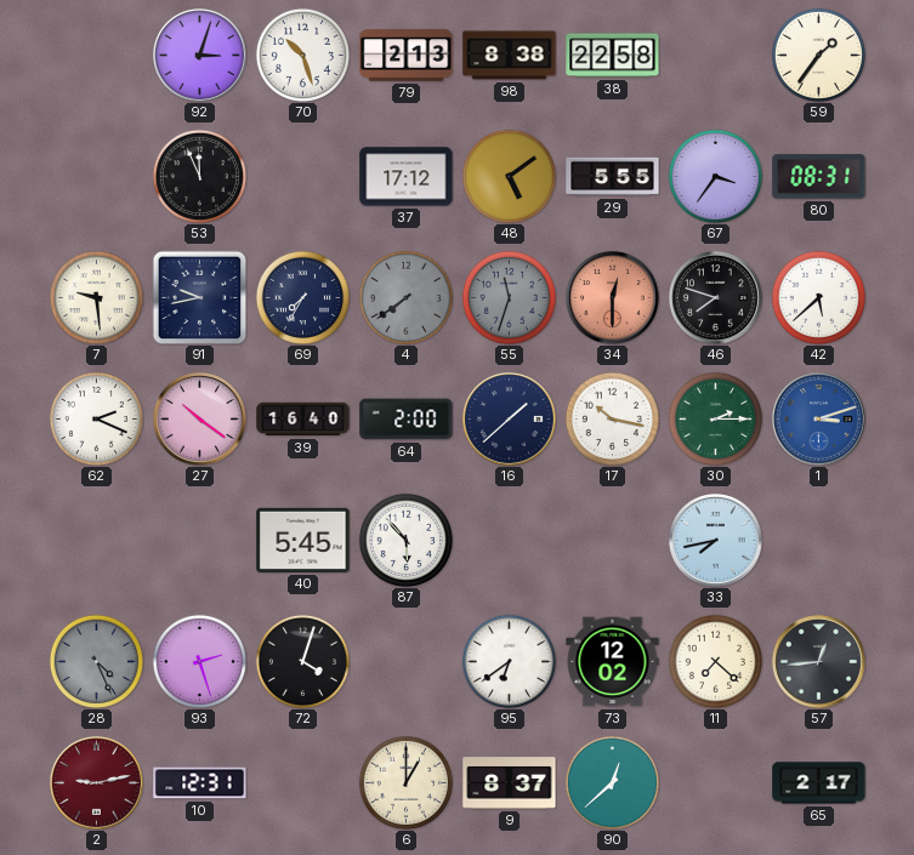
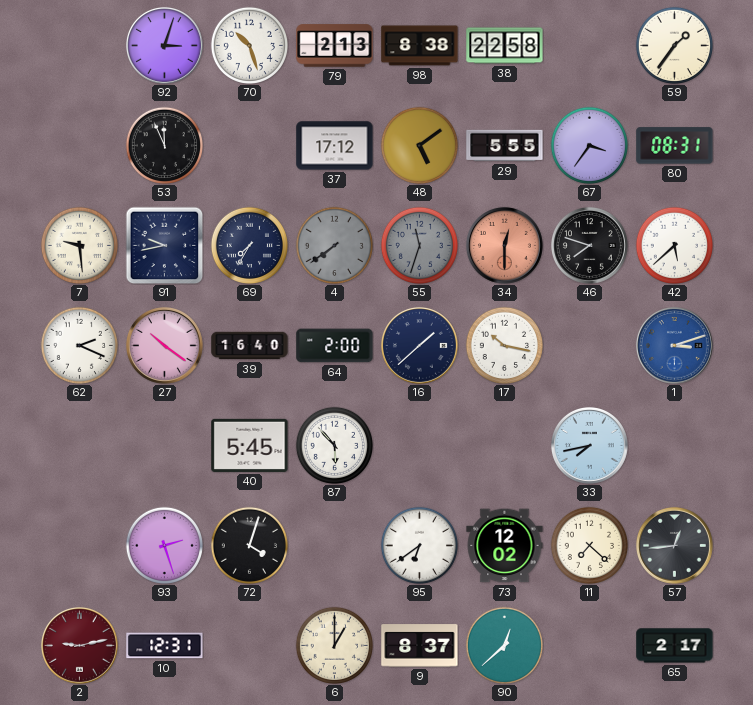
30: 2:15 -> none (715, 418)
28: 4:26 -> none (96, 661)
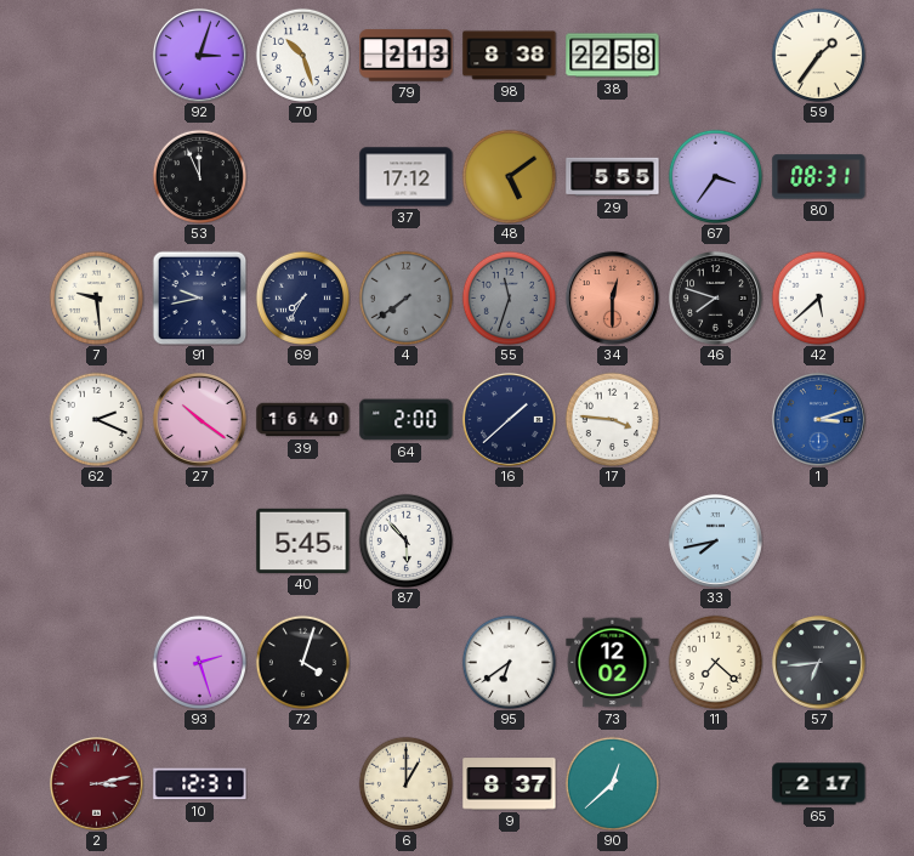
17: 10:17 -> 3:46 (612, 419)
57: 12:44 -> 6:44 (818, 662)
2: 9:13 -> 3:13 (96, 783)
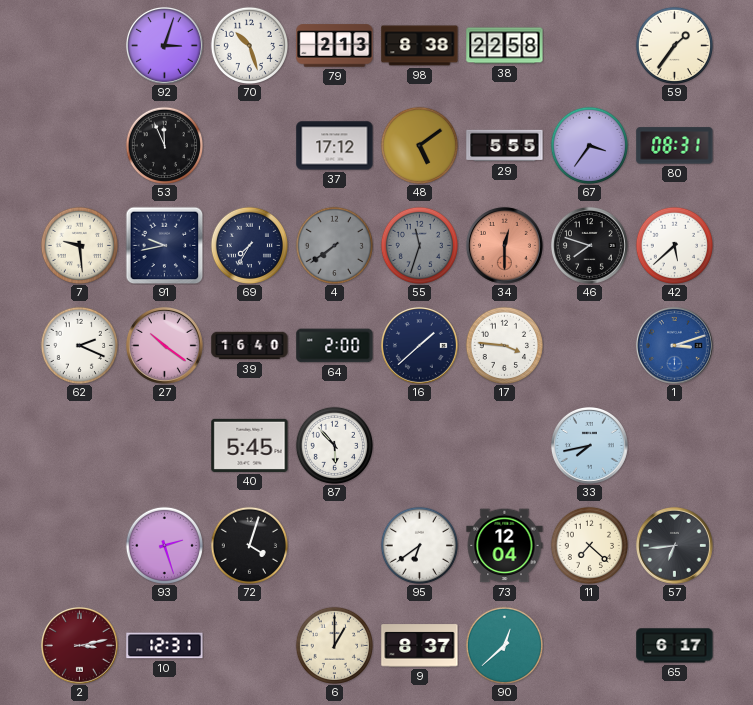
73: 12:02 -> 12:04 (505, 546)
65: 2:17 -> 6:17 (675, 646)
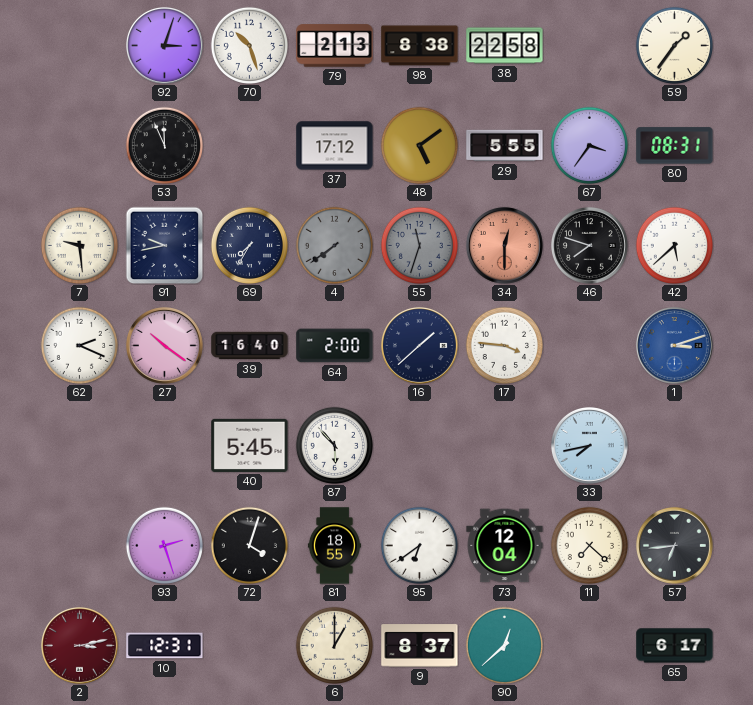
81: none -> 18:55 (334, 546)
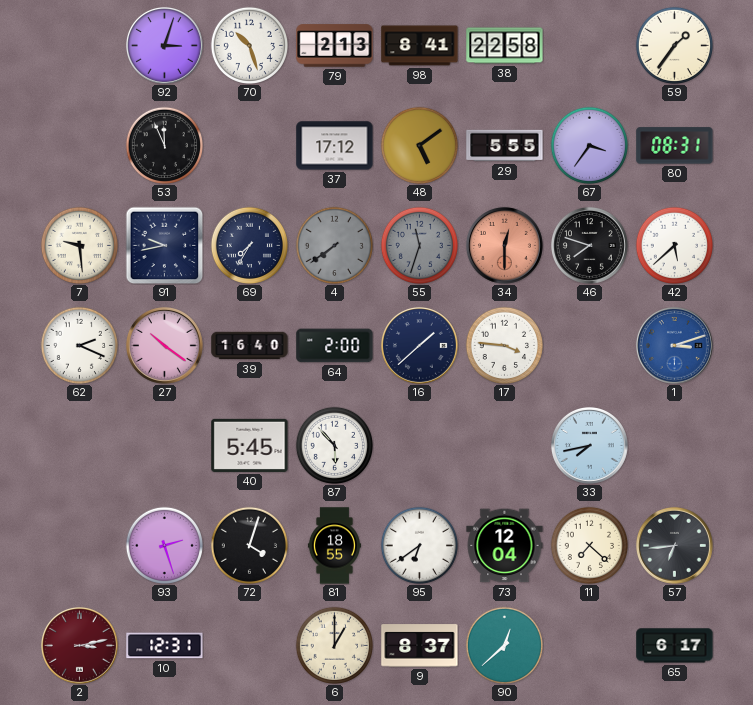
98: 8:38 -> 8:41 (420, 46)
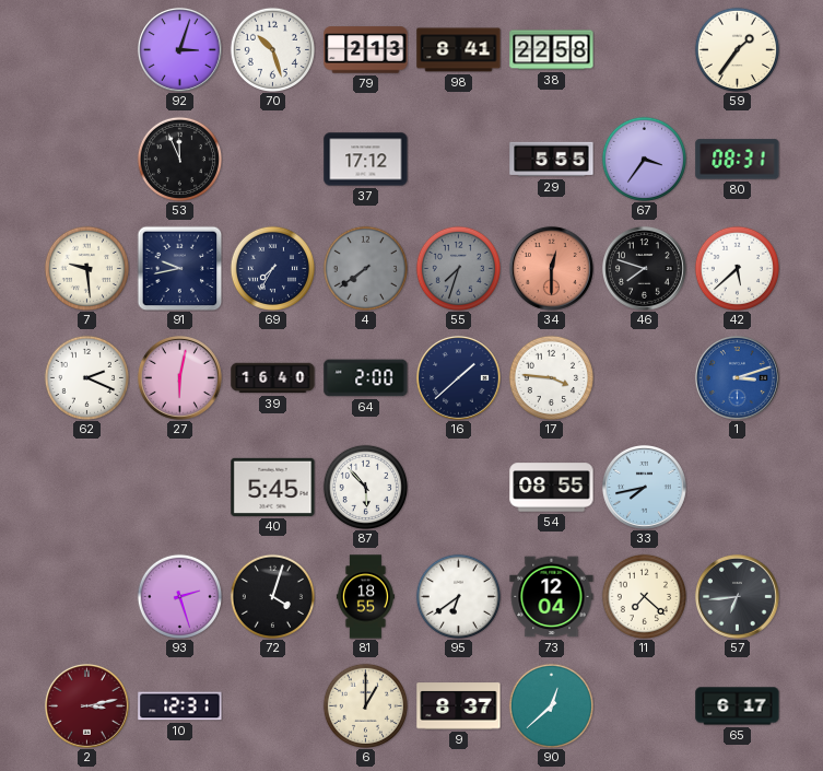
48: 5:09 -> none (419, 145)
55: 11:33 -> 7:33 (458, 268)
27: 10:21 -> 6:02 (179, 377)
54: none -> 08:55 (552, 488)
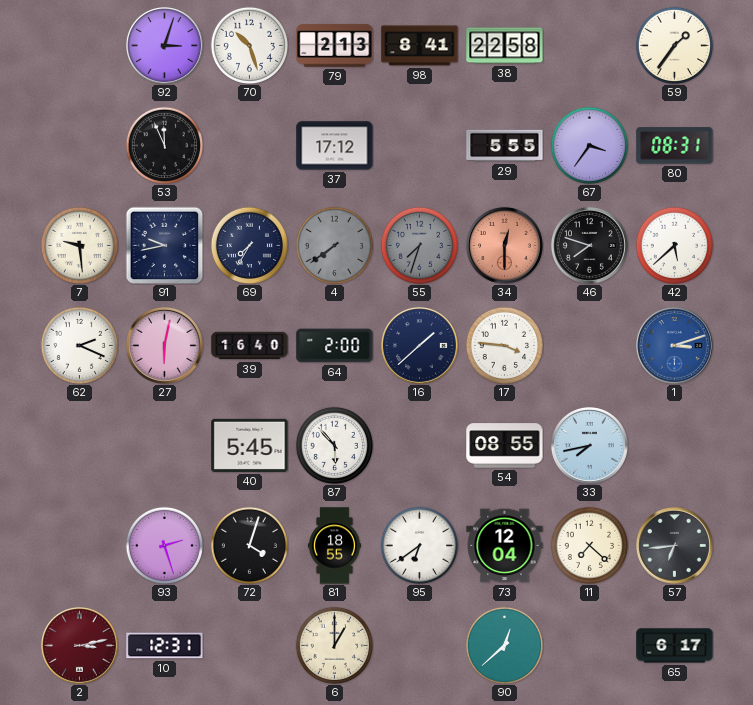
9: 8:37 -> none (459, 706)
